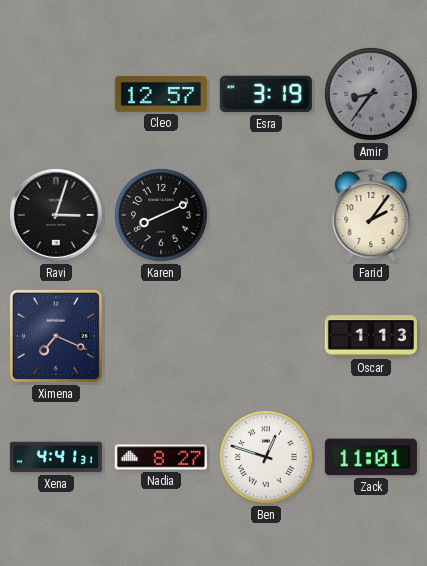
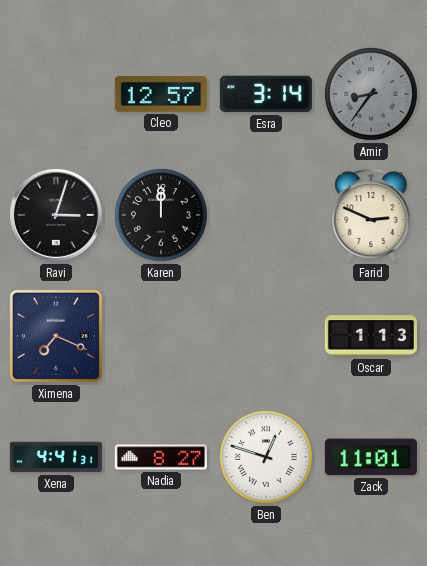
Esra: 3:19 -> 3:14 (266, 94)
Karen: 8:11 -> 12:00 (162, 216)
Farid: 2:06 -> 2:49 (371, 215)
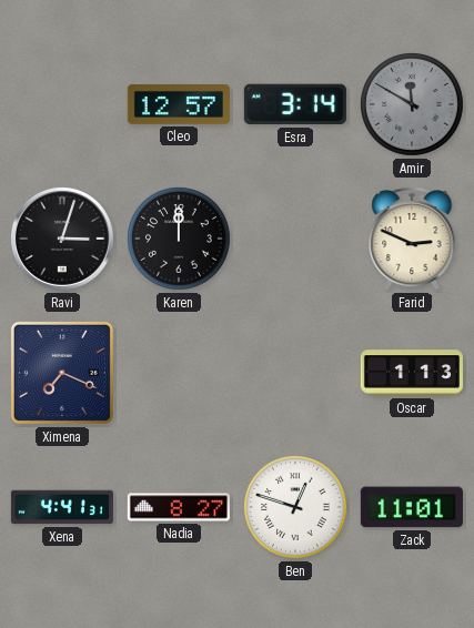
Amir: 8:36 -> 11:50 (413, 105)
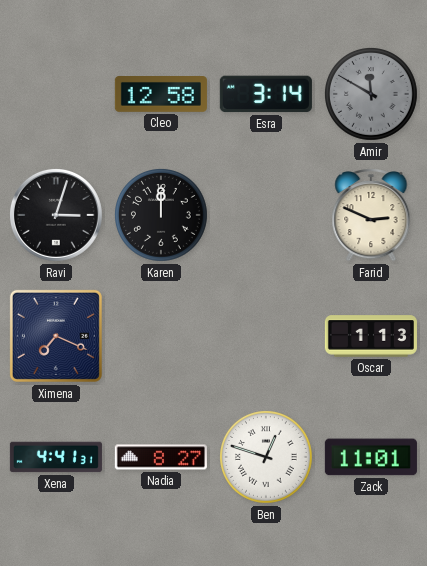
Cleo: 12:57 -> 12:58 (161, 95)
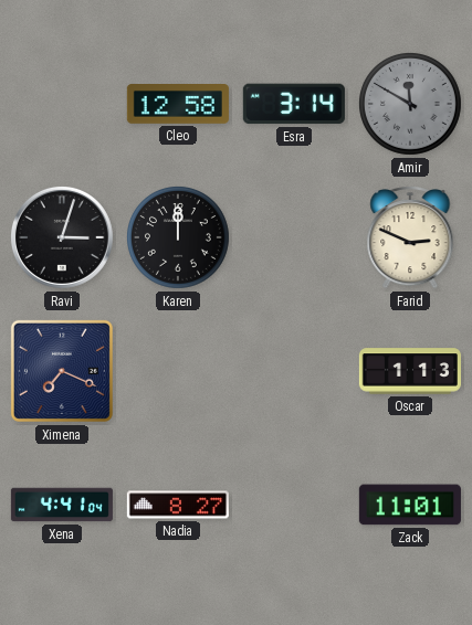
Xena: 4:41:31 -> 4:41:04 (62, 505)
Ben: 12:48 -> none (267, 458)
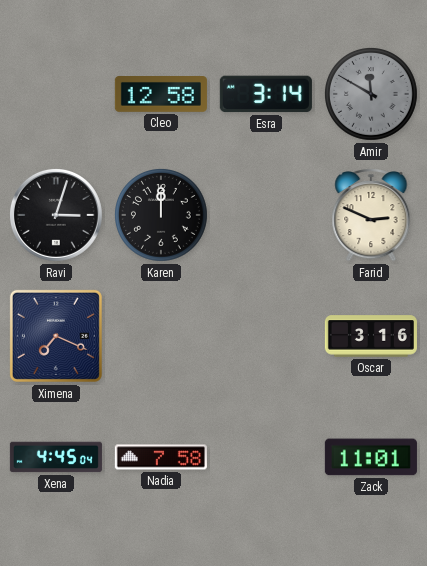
Oscar: 1:13 -> 3:16 (371, 336)
Xena: 4:41 -> 4:45 (56, 457)
Nadia: 8:27 -> 7:58 (161, 457)
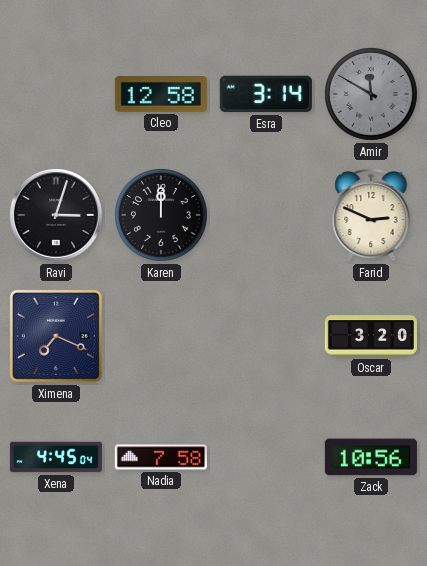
Oscar: 3:16 -> 3:20 (371, 336)
Zack: 11:01 -> 10:56 (371, 457)
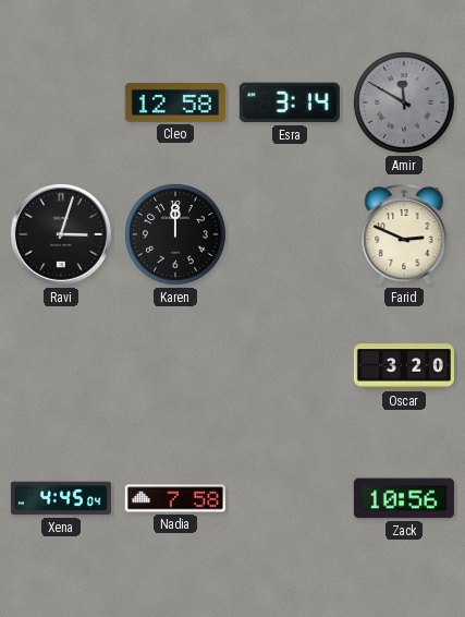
Ximena: 7:19 -> none (56, 336)
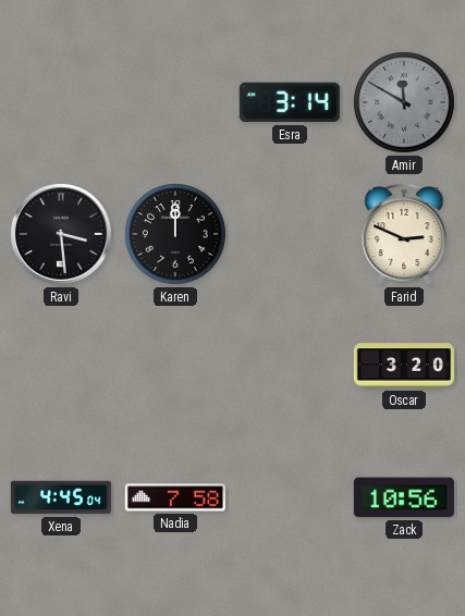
Cleo: 12:58 -> none (175, 104)
Ravi: 3:03 -> 3:29 (61, 234)
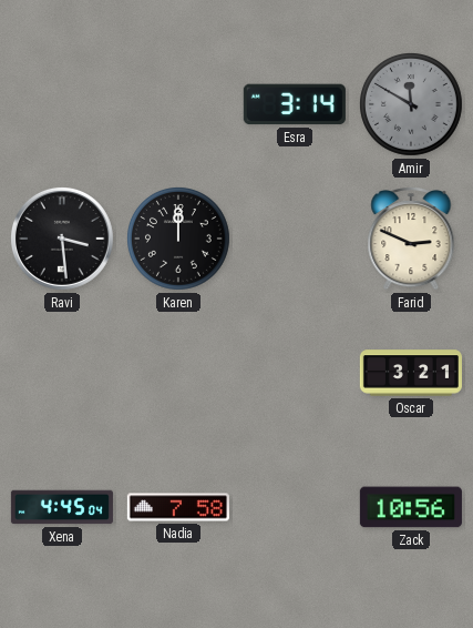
Oscar: 3:20 -> 3:21 (411, 373)
